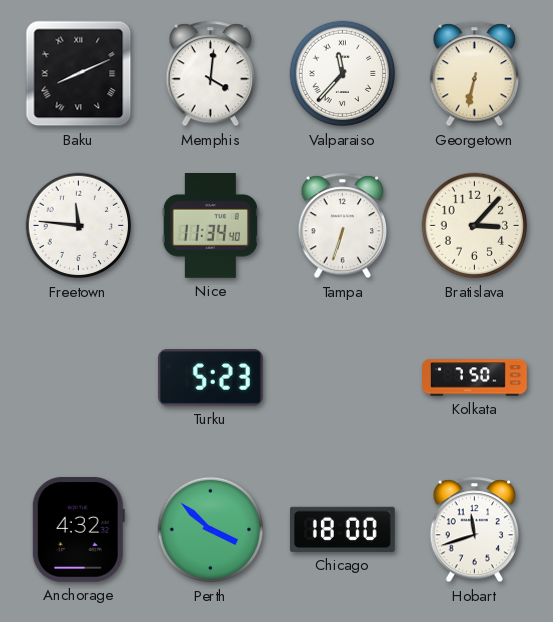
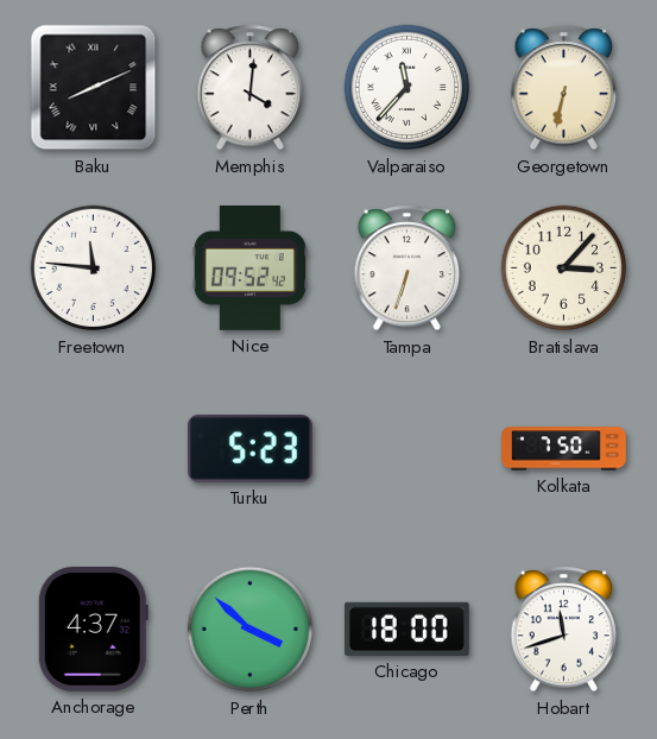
Nice: 11:34 -> 09:52 (249, 269)
Anchorage: 4:32 -> 4:37 (93, 630)
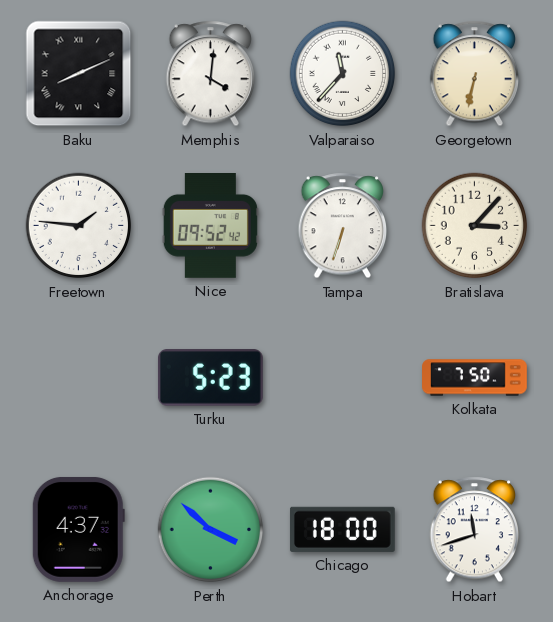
Freetown: 11:46 -> 1:46 (79, 226)
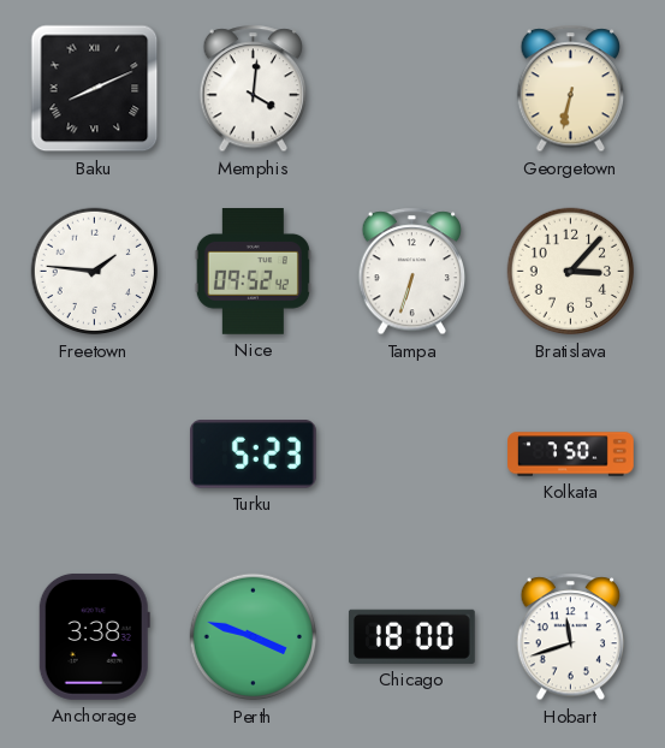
Valparaiso: 11:37 -> none (343, 74)
Anchorage: 4:37 -> 3:38 (94, 637)
Perth: 3:52 -> 3:48 (254, 637)
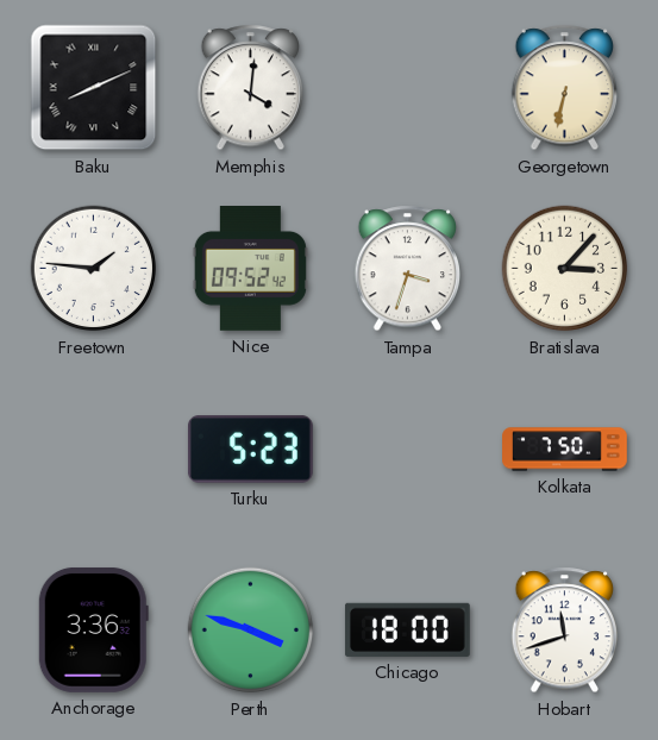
Tampa: 6:33 -> 3:33 (408, 269)
Anchorage: 3:38 -> 3:36 (93, 631)
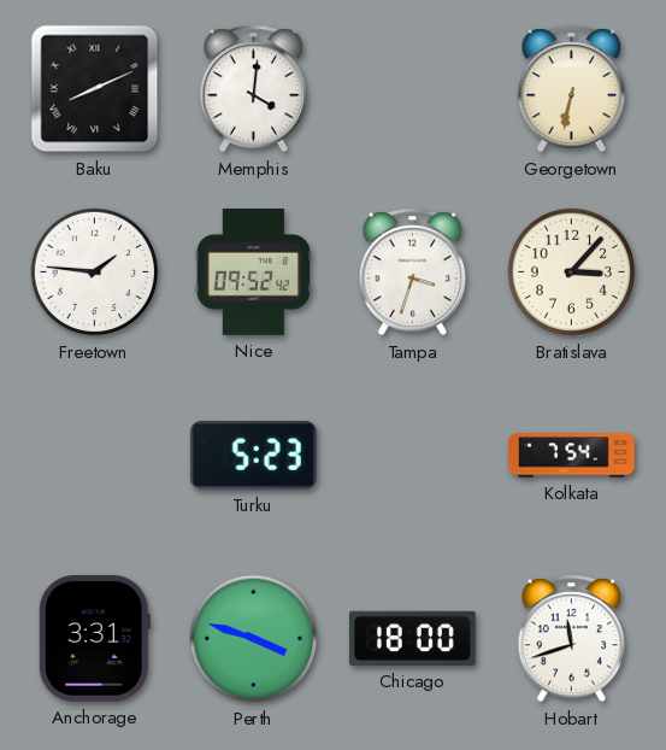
Kolkata: 7:50 -> 7:54 (572, 456)
Anchorage: 3:36 -> 3:31 (94, 639)
